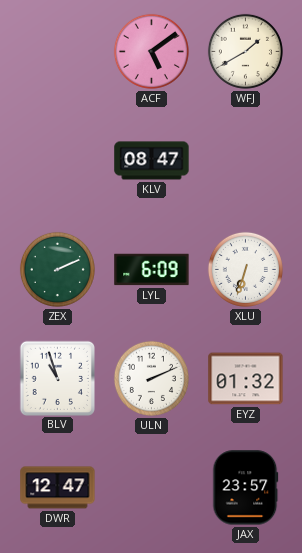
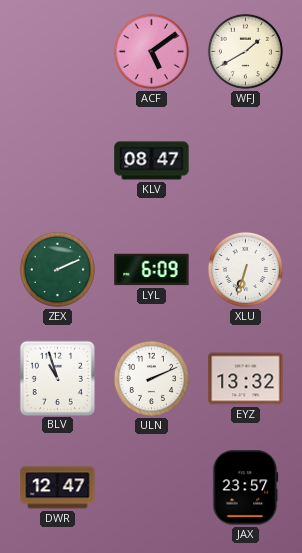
EYZ: 01:32 -> 13:32 (246, 379)
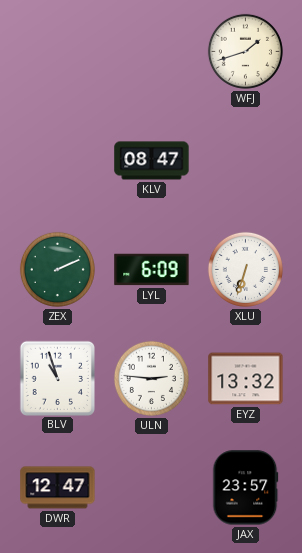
ACF: 5:09 -> none (151, 51)
WFJ: 1:40 -> 1:42 (245, 51)
ULN: 2:11 -> 2:46 (151, 378)
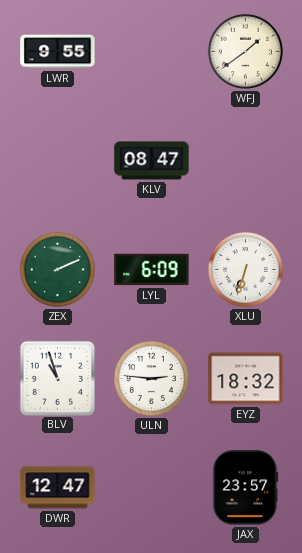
LWR: none -> 9:55 (58, 52)
WFJ: 1:42 -> 1:39 (245, 51)
EYZ: 13:32 -> 18:32 (246, 379)
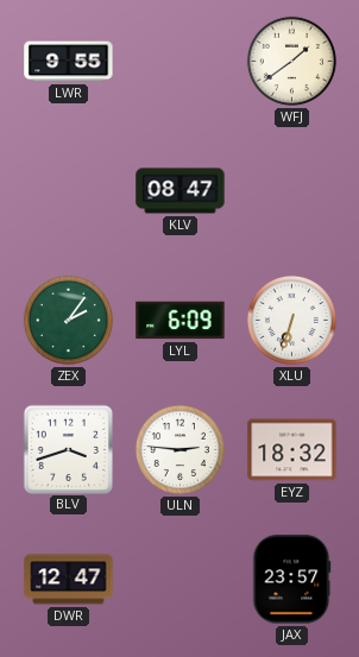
ZEX: 2:11 -> 2:06 (68, 320)
BLV: 10:57 -> 3:42 (68, 449)
